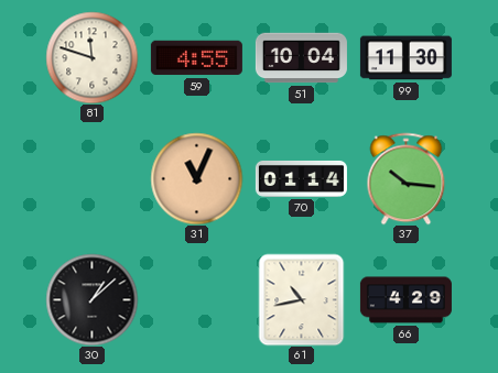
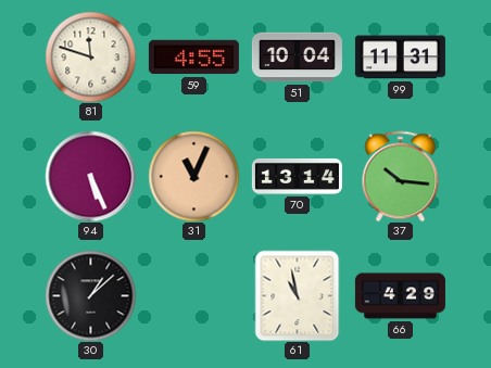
99: 11:30 -> 11:31 (400, 58)
94: none -> 5:26 (90, 176)
70: 01:14 -> 13:14 (297, 176)
61: 10:43 -> 10:58 (298, 295)
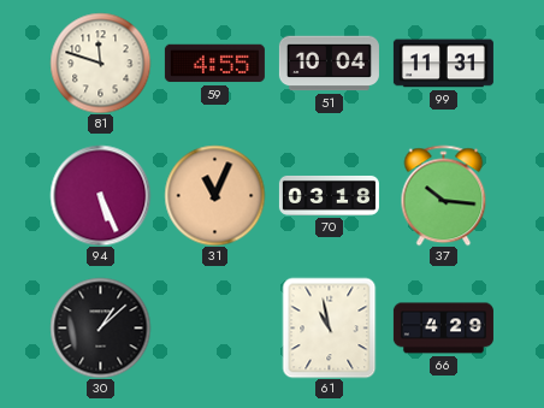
70: 13:14 -> 03:18 (329, 195)
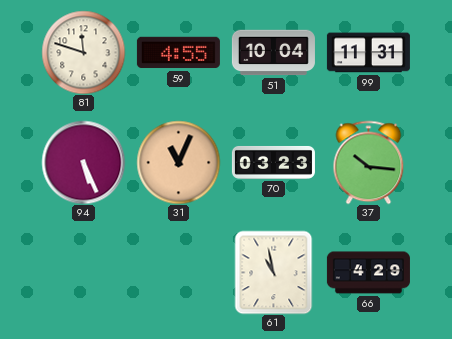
70: 03:18 -> 03:23 (273, 162)
30: 1:08 -> none (100, 327)
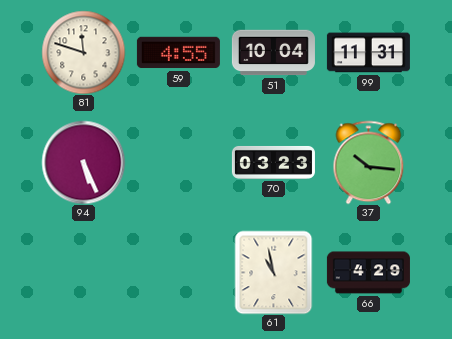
31: 11:04 -> none (178, 162)
